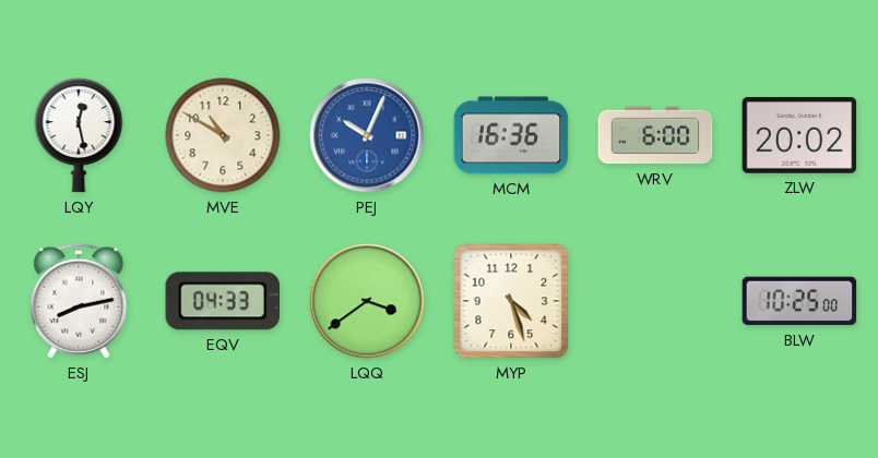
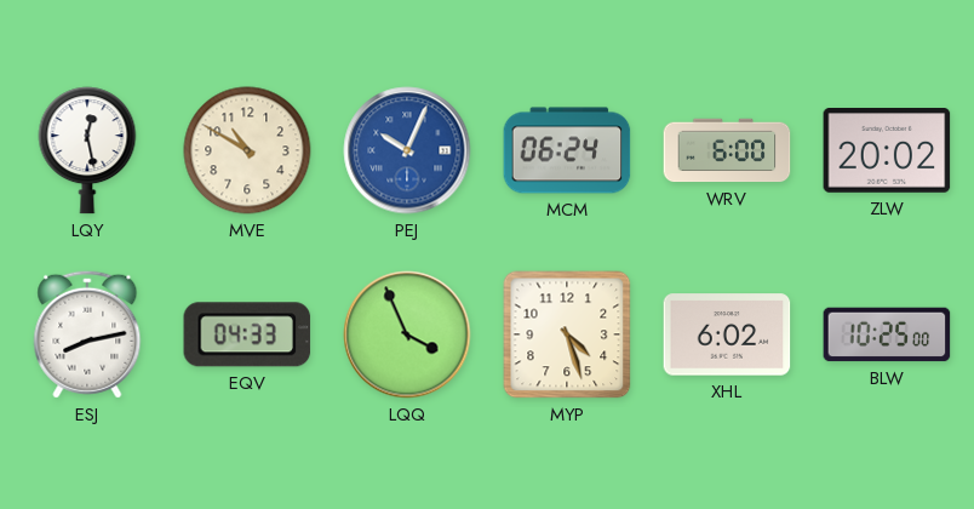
MCM: 16:36 -> 06:24 (567, 150)
LQQ: 3:39 -> 3:56 (407, 334)
XHL: none -> 6:02 (727, 334)
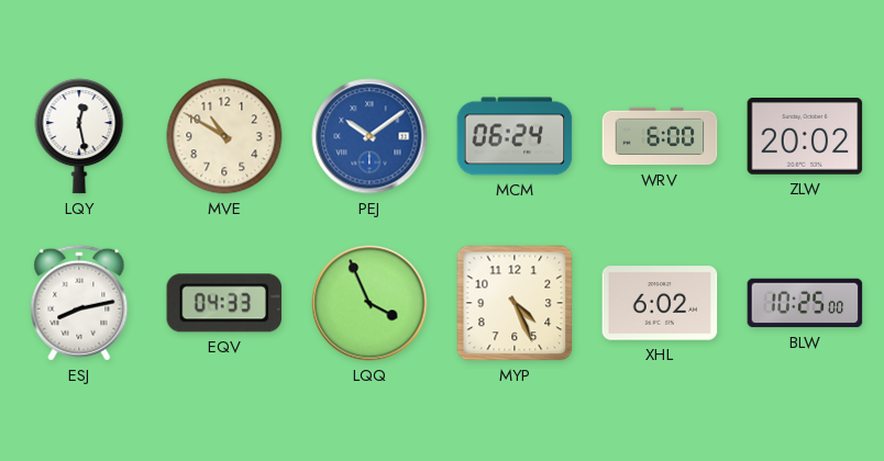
PEJ: 10:04 -> 10:09 (369, 136)
MYP: 4:27 -> 4:26 (515, 303)
